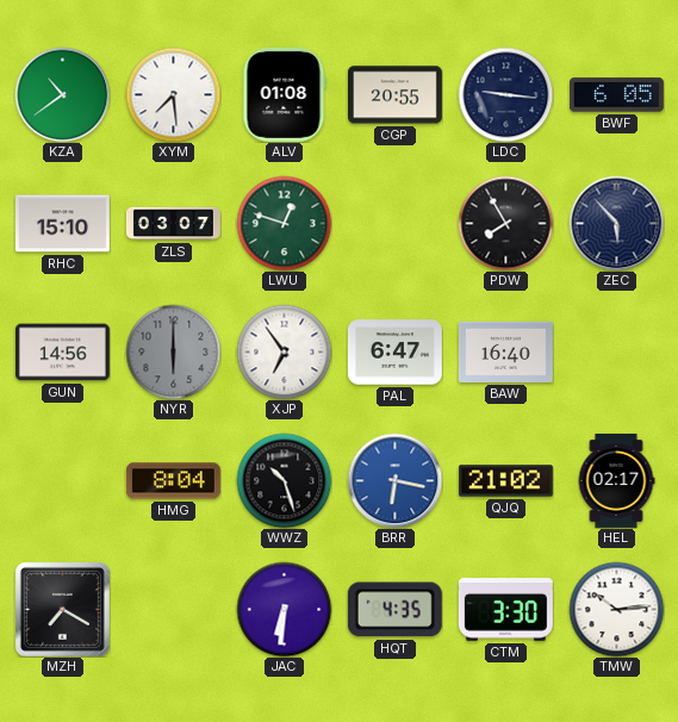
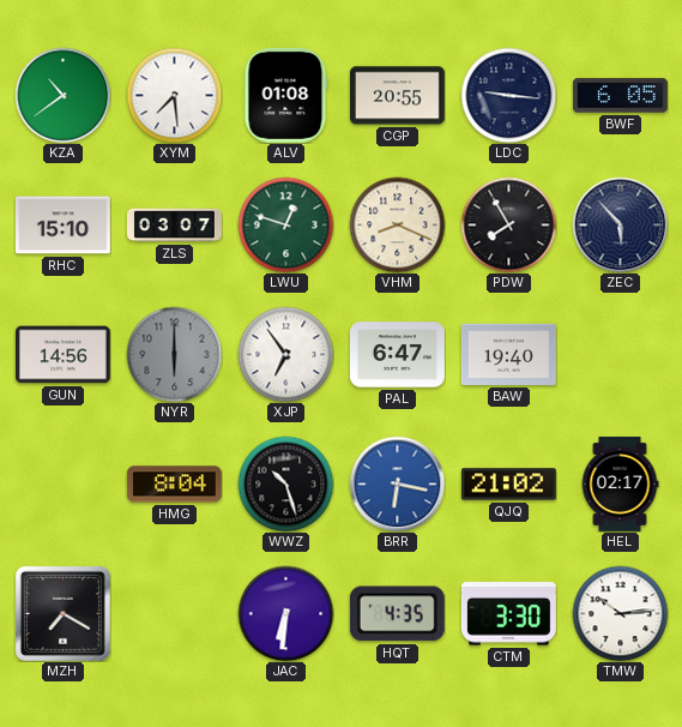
VHM: none -> 8:19 (397, 224)
BAW: 16:40 -> 19:40 (508, 354)
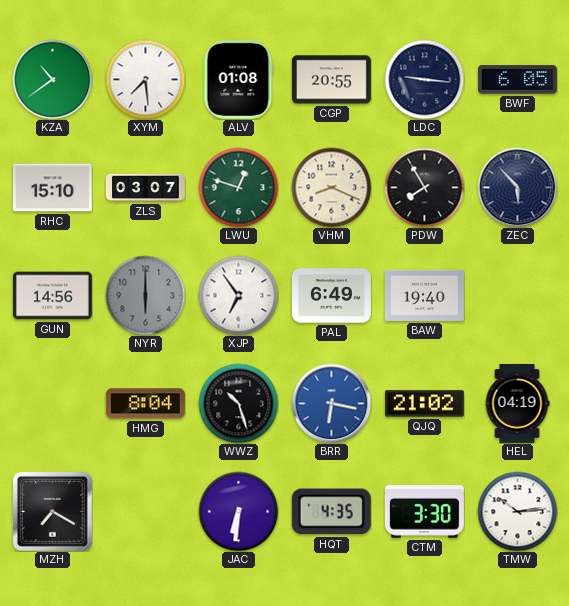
PAL: 6:47 -> 6:49 (331, 296)
HEL: 02:17 -> 04:19 (517, 403)
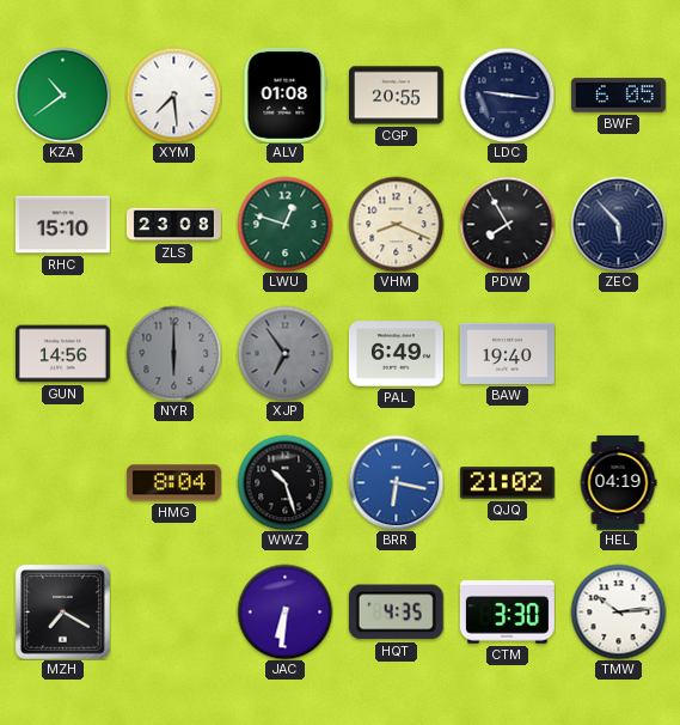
ZLS: 03:07 -> 23:08 (173, 225)
XJP dial: white -> grey (284, 353)
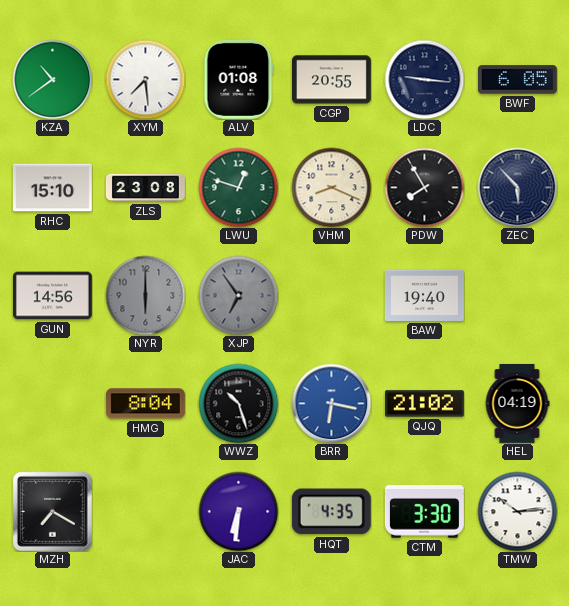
PAL: 6:49 -> none (396, 354)
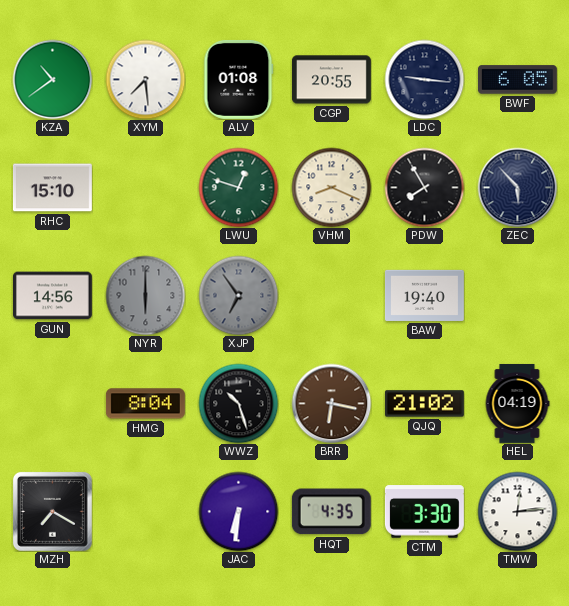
ZLS: 23:08 -> none (145, 188)
BRR dial: blue -> brown (331, 403)
TMW: 10:14 -> 12:14 (517, 511)
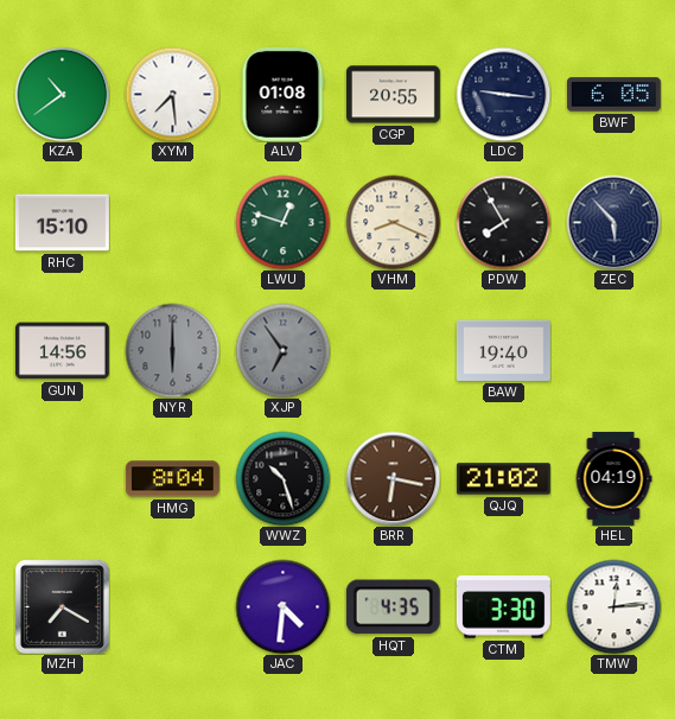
JAC: 6:31 -> 4:31 (282, 606)
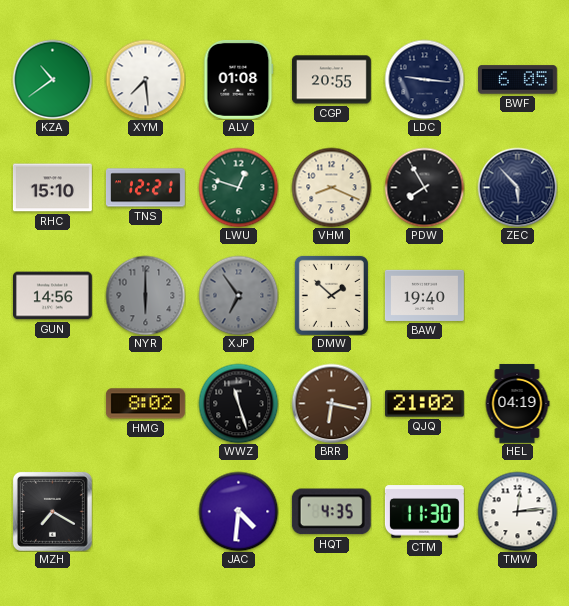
TNS: none -> 12:21 (145, 188)
DMW: none -> 1:52 (331, 295)
HMG: 8:04 -> 8:02 (145, 404)
WWZ: 10:27 -> 11:27 (238, 403)
CTM: 3:30 -> 11:30 (424, 512)
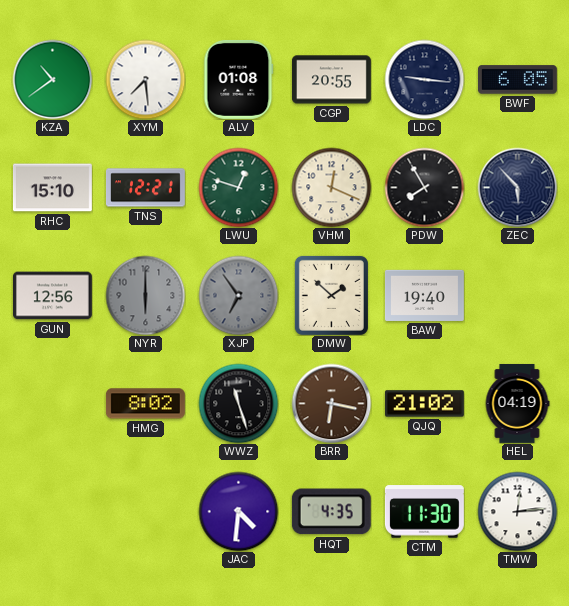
VHM: 8:19 -> 12:19 (331, 187)
GUN: 14:56 -> 12:56 (52, 296)
MZH: 7:20 -> none (52, 511)
